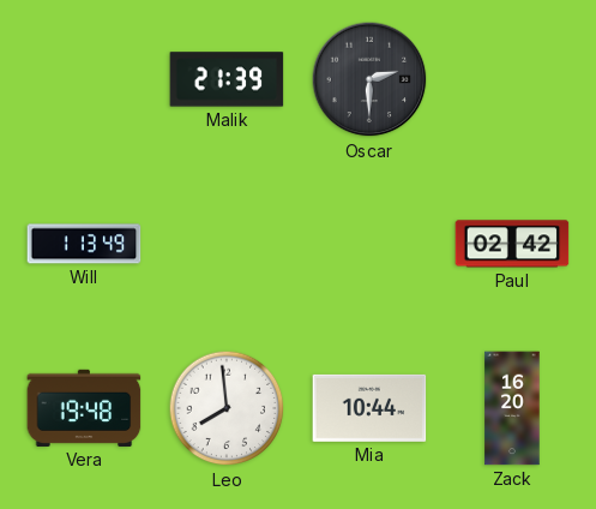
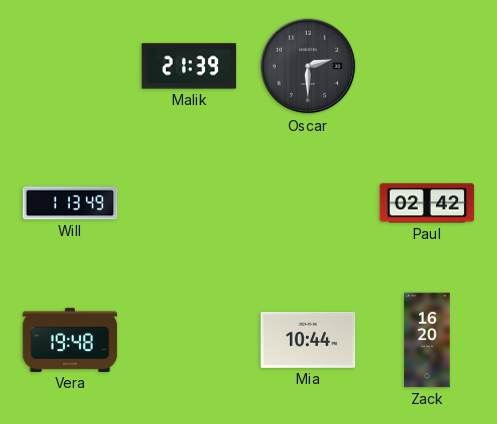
Leo: 7:59 -> none (227, 408)
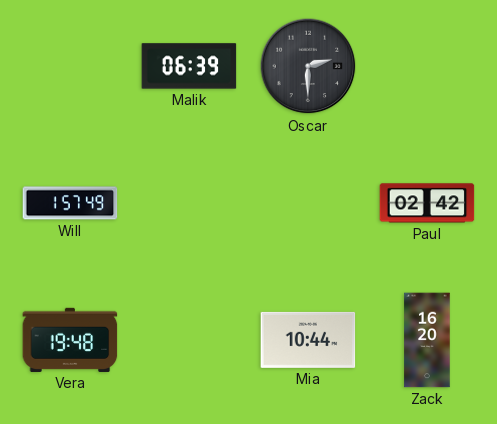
Malik: 21:39 -> 06:39 (189, 66)
Will: 1:13 -> 1:57 (70, 203)
